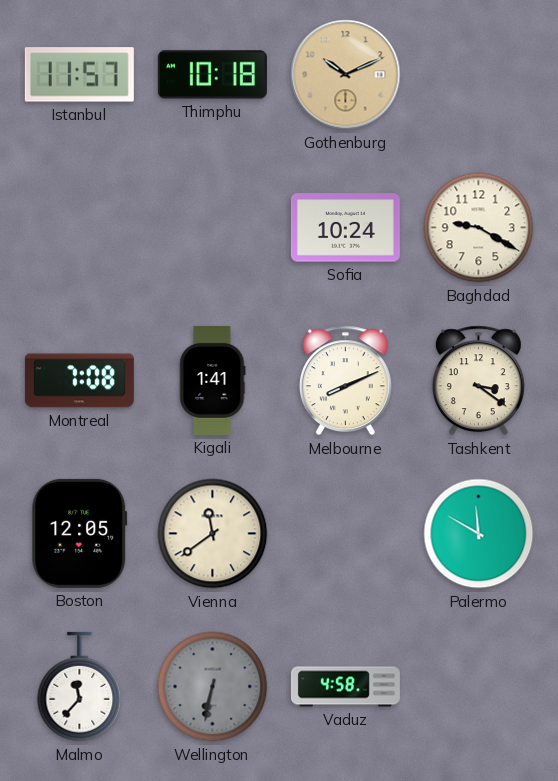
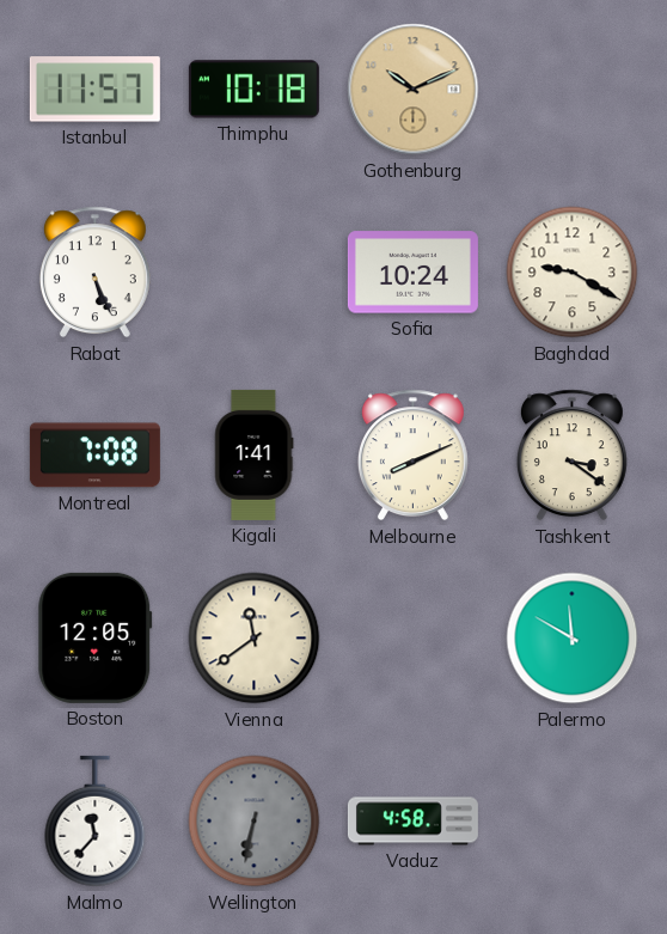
Rabat: none -> 5:26 (94, 273)
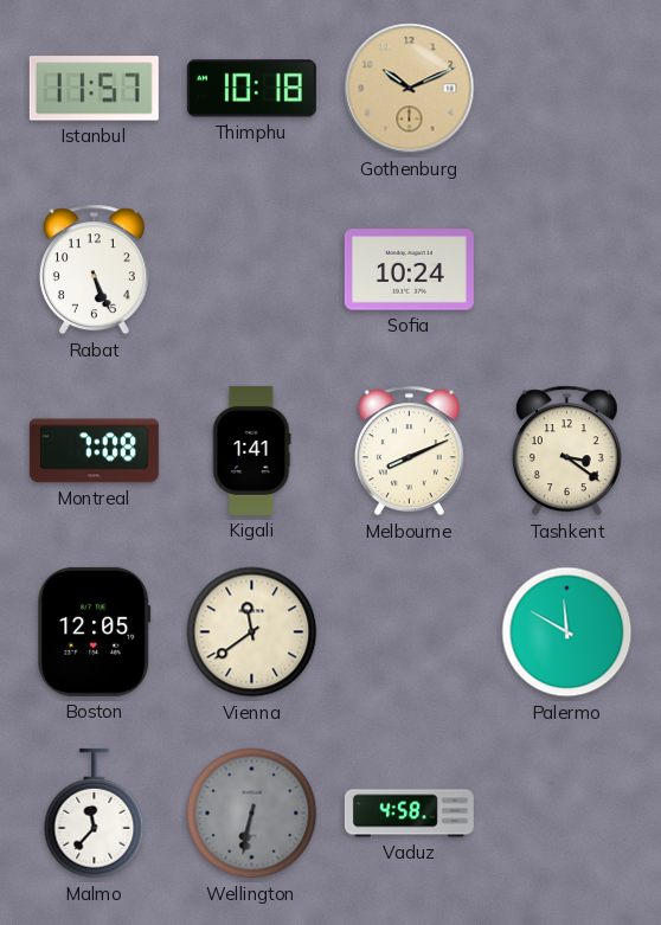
Baghdad: 9:20 -> none (573, 273)
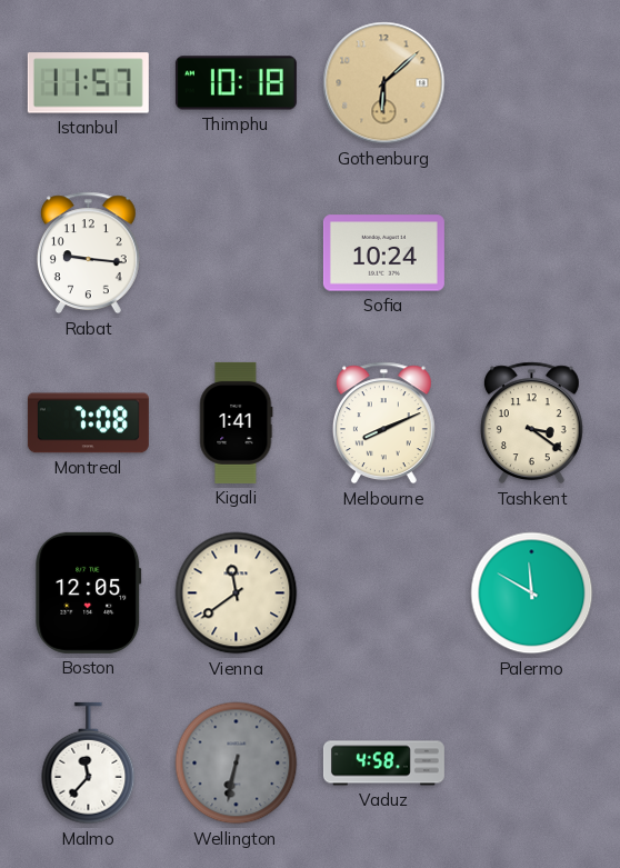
Gothenburg: 10:11 -> 6:08 (384, 83)
Rabat: 5:26 -> 9:16 (88, 253)
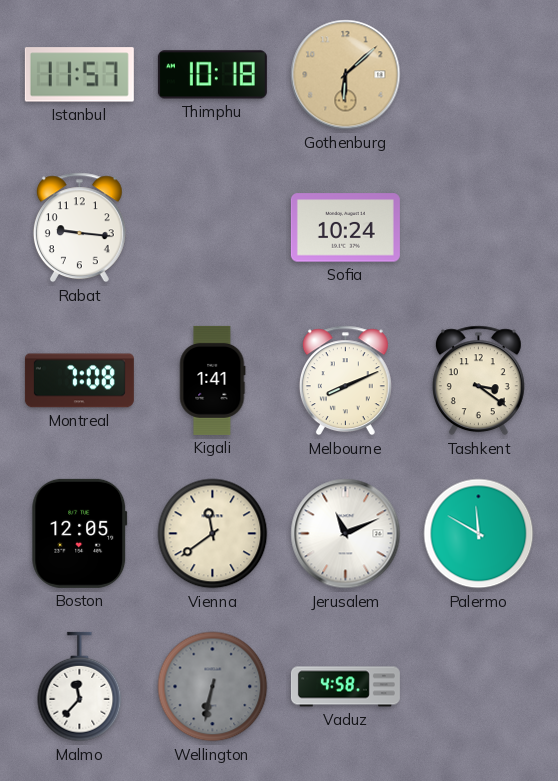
Jerusalem: none -> 11:11 (346, 534)
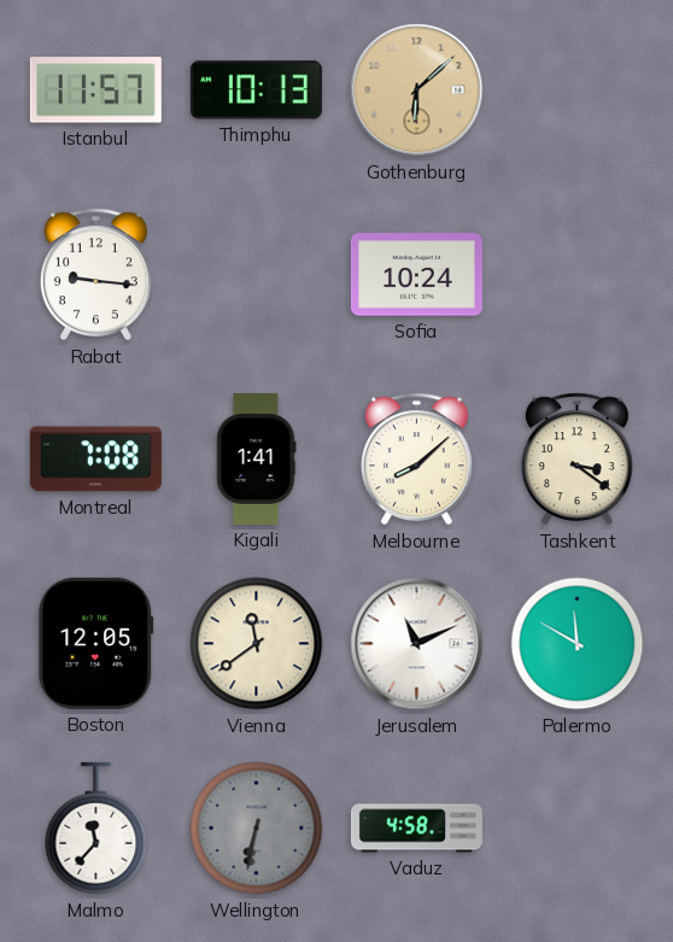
Thimphu: 10:18 -> 10:13 (256, 90)
Melbourne: 8:11 -> 8:08 (416, 460)
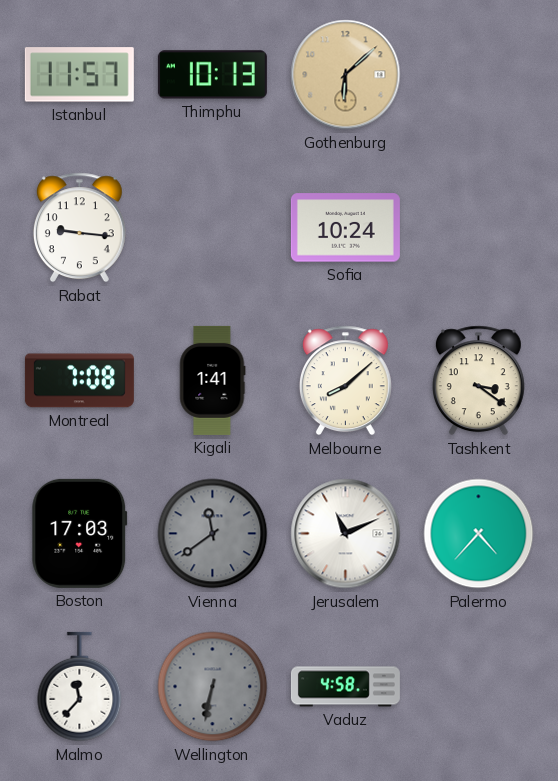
Boston: 12:05 -> 17:03 (80, 533)
Vienna dial: cream -> grey (213, 534)
Palermo: 11:50 -> 4:37 (479, 534)
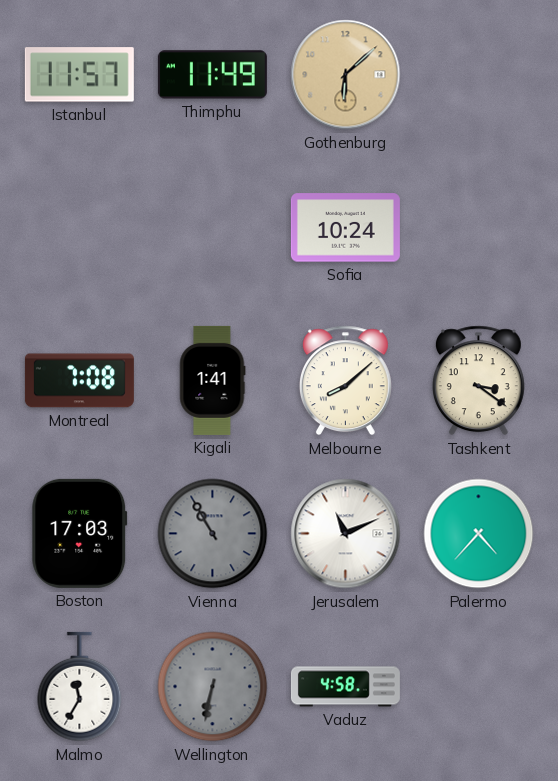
Thimphu: 10:13 -> 11:49 (212, 75)
Rabat: 9:16 -> none (79, 228)
Vienna: 11:39 -> 10:55 (213, 534)
Malmo: 11:37 -> 11:35 (80, 687)
